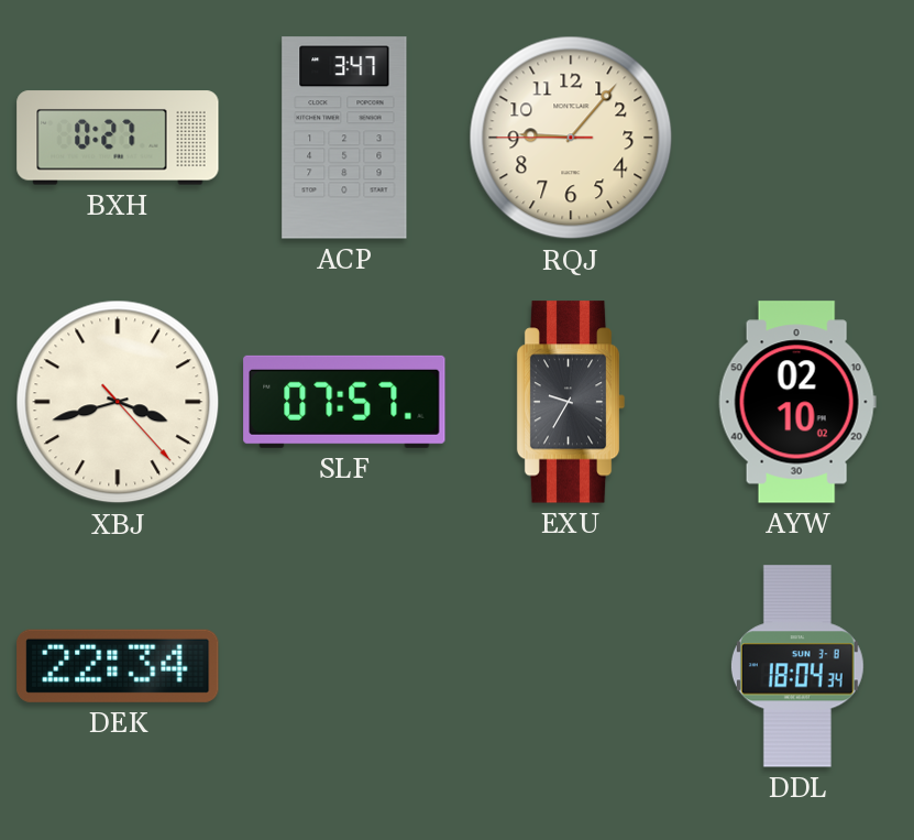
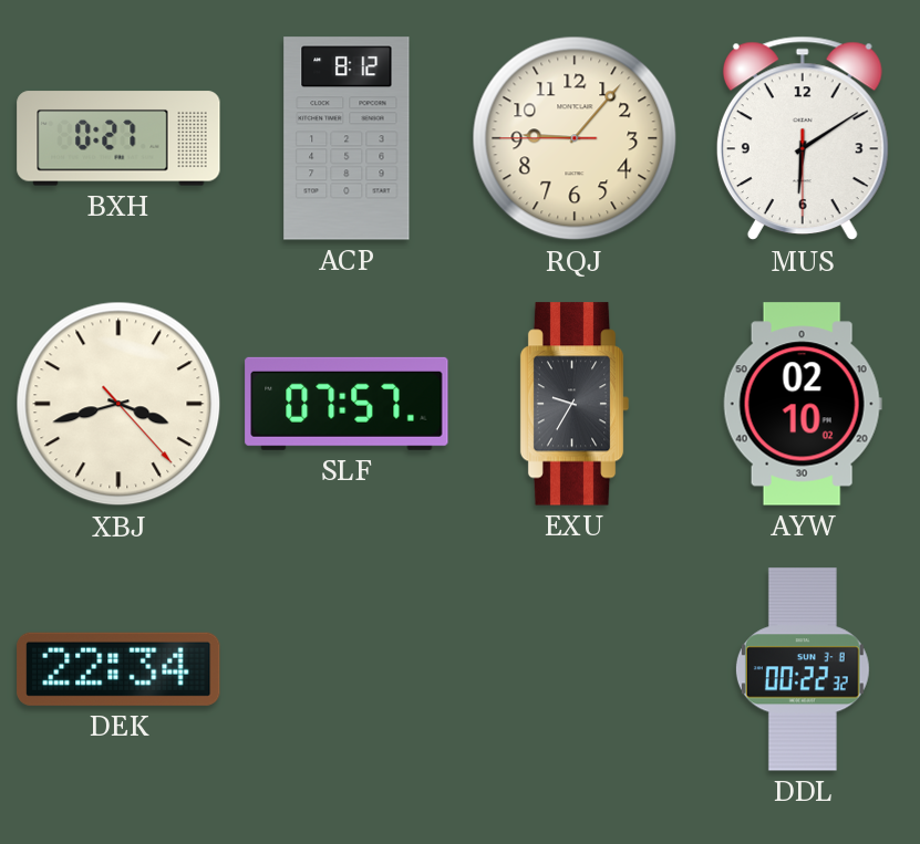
ACP: 3:47 -> 8:12 (347, 138)
MUS: none -> 6:09 (803, 138)
DDL: 18:04 -> 00:22 (803, 669)
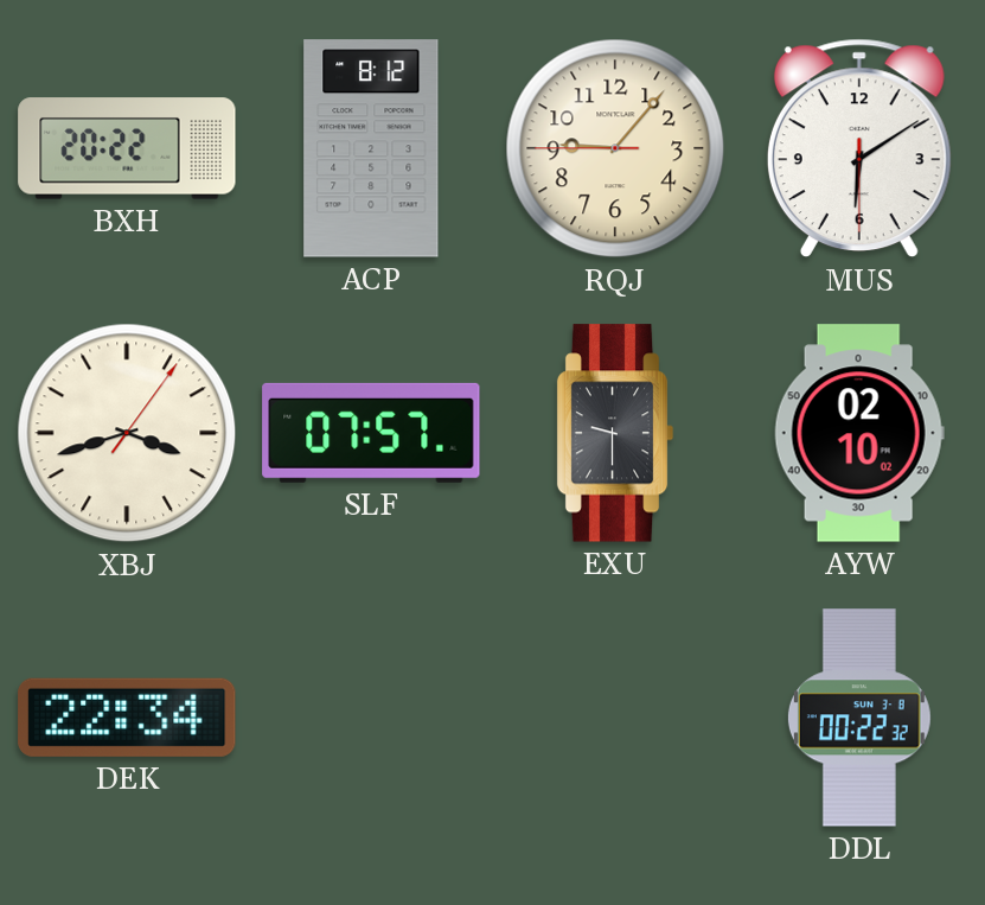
BXH: 0:27 -> 20:22 (127, 148)
XBJ: 3:42:23 -> 3:42:06 (127, 433)
EXU: 9:35 -> 9:30 (615, 433)
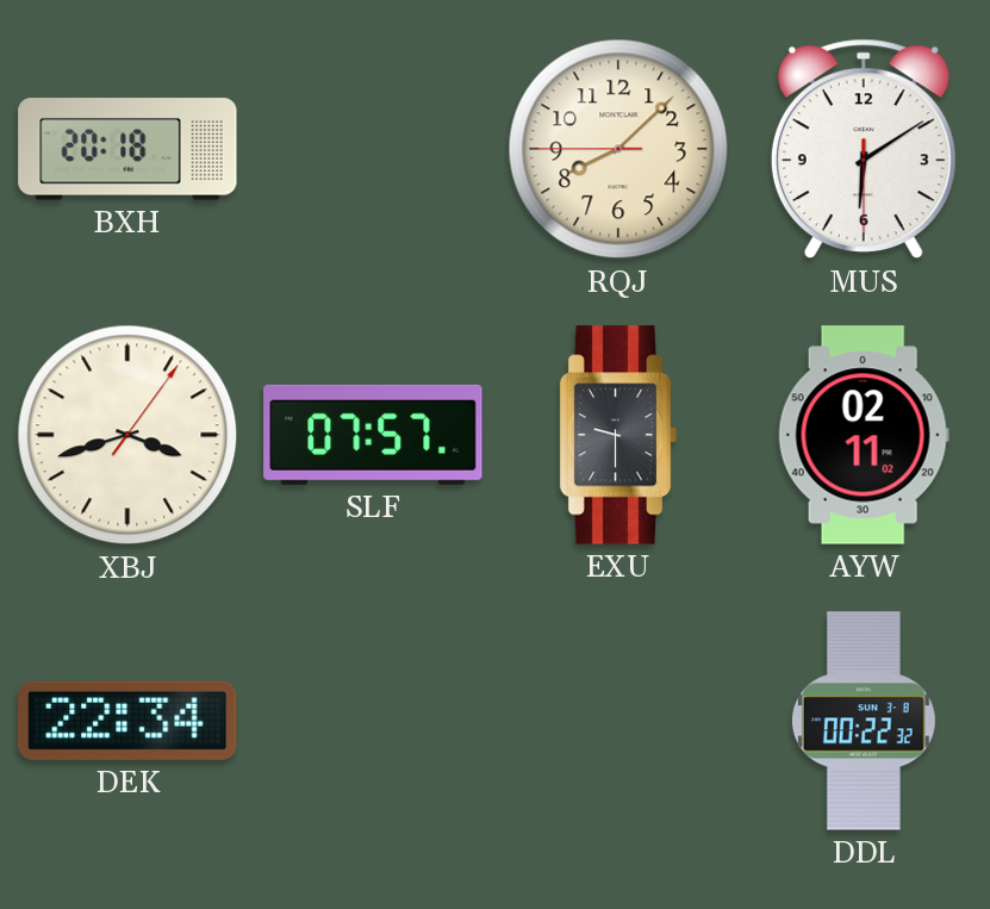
BXH: 20:22 -> 20:18 (127, 149)
ACP: 8:12 -> none (371, 148)
RQJ: 9:06 -> 8:07 (618, 149)
AYW: 02:10 -> 02:11 (864, 435)
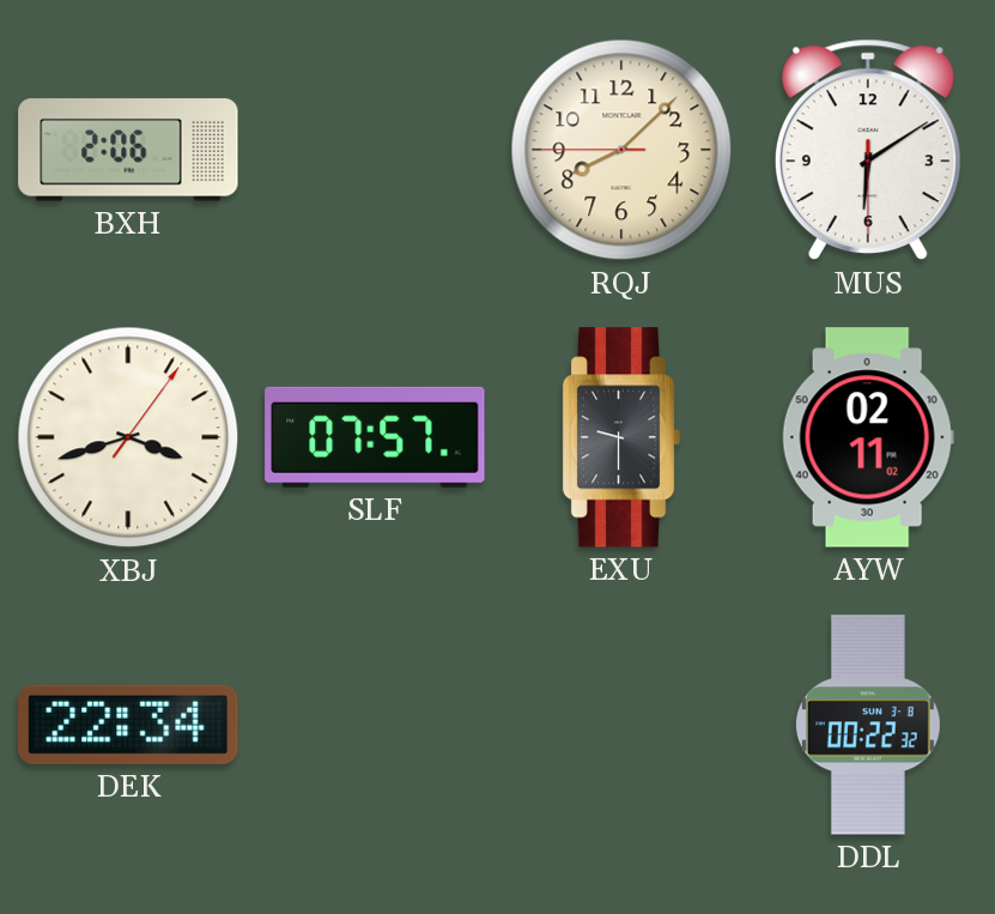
BXH: 20:18 -> 2:06 (128, 150)
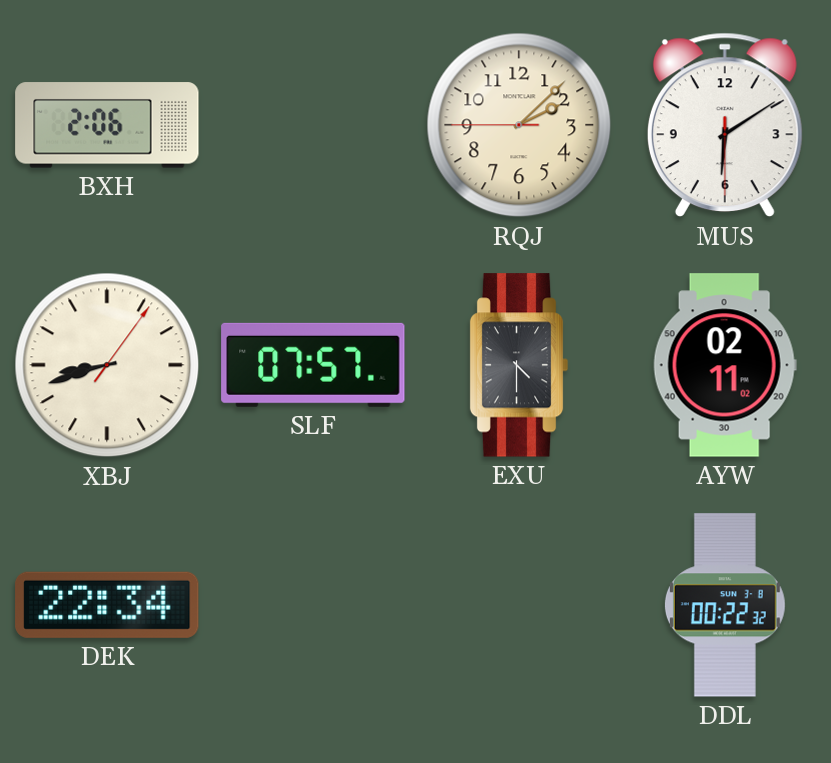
RQJ: 8:07 -> 2:07 (519, 125)
XBJ: 3:42 -> 8:42 (107, 365)
EXU: 9:30 -> 4:30 (519, 365)
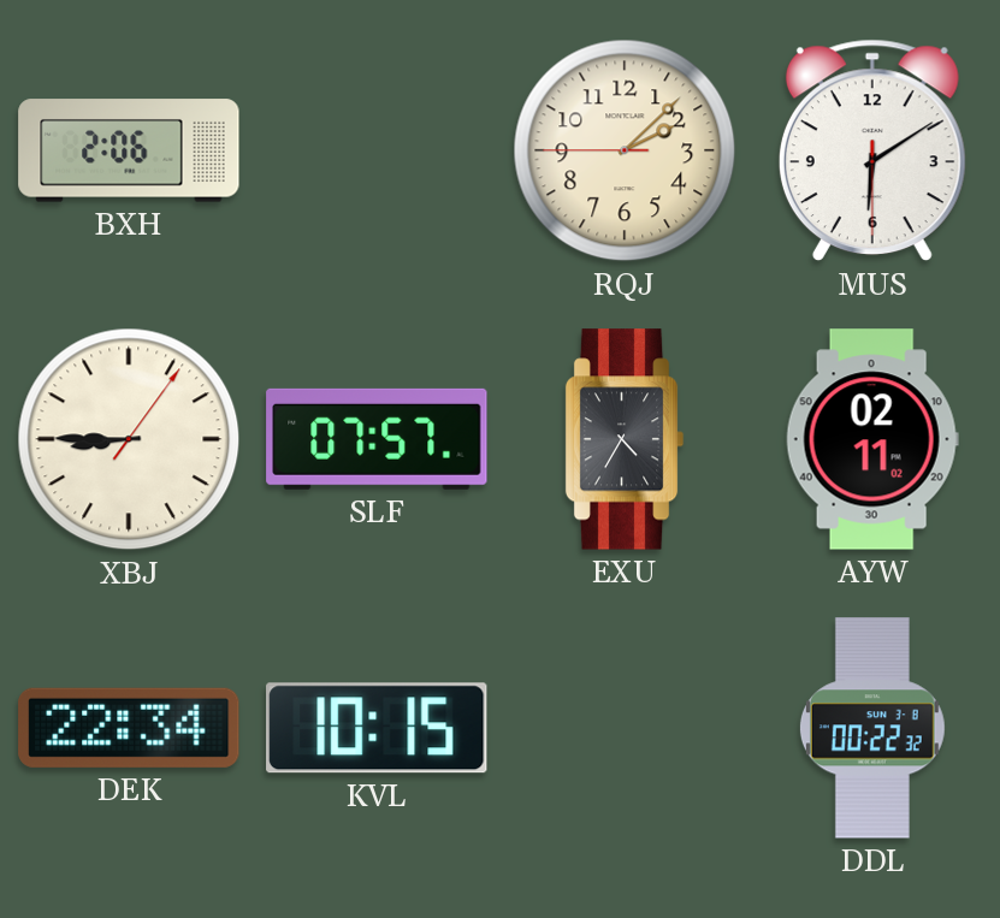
XBJ: 8:42 -> 8:45 (129, 439)
EXU: 4:30 -> 4:35 (625, 439)
KVL: none -> 10:15 (377, 728)
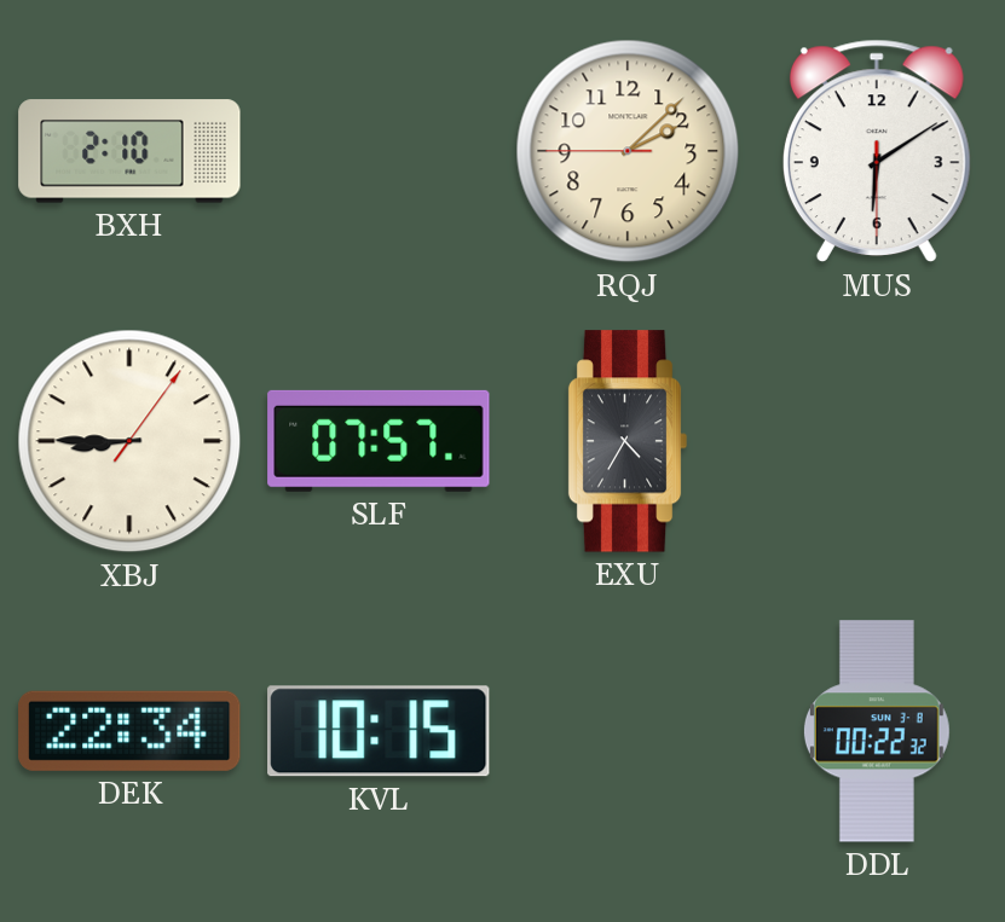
BXH: 2:06 -> 2:10 (129, 151)
AYW: 02:11 -> none (872, 439)
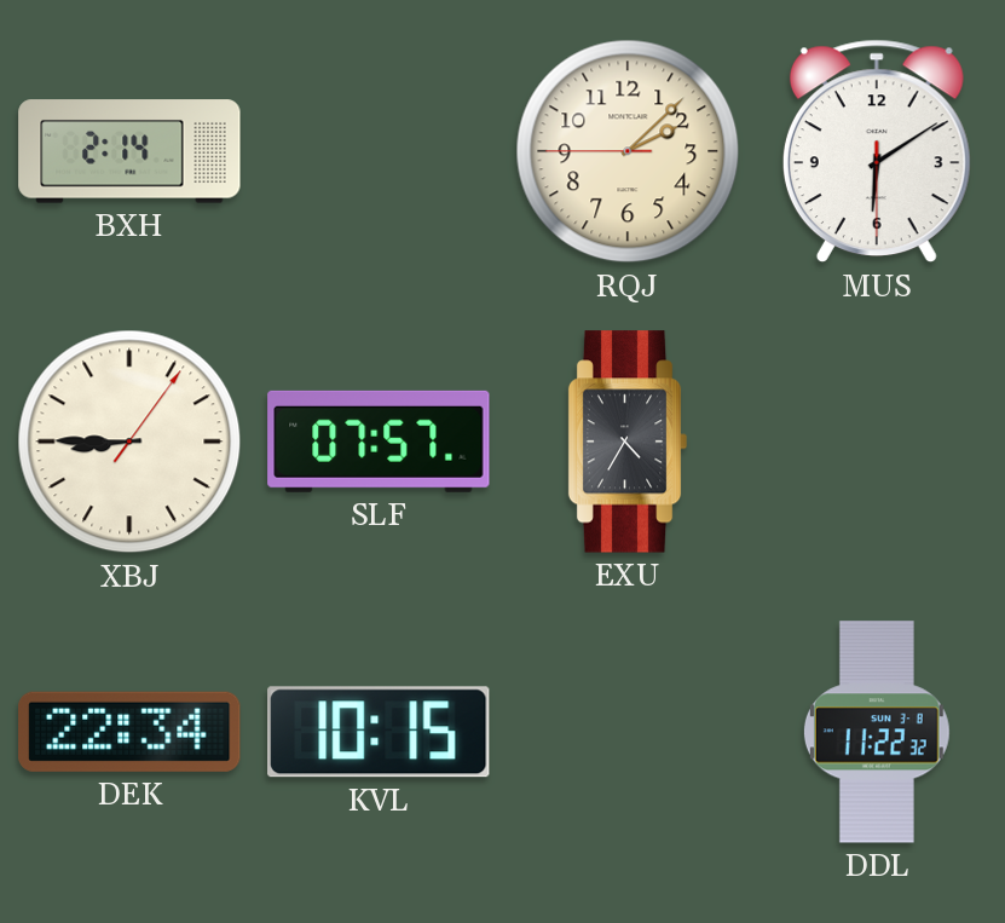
BXH: 2:10 -> 2:14 (129, 151)
DDL: 00:22 -> 11:22 (877, 732)
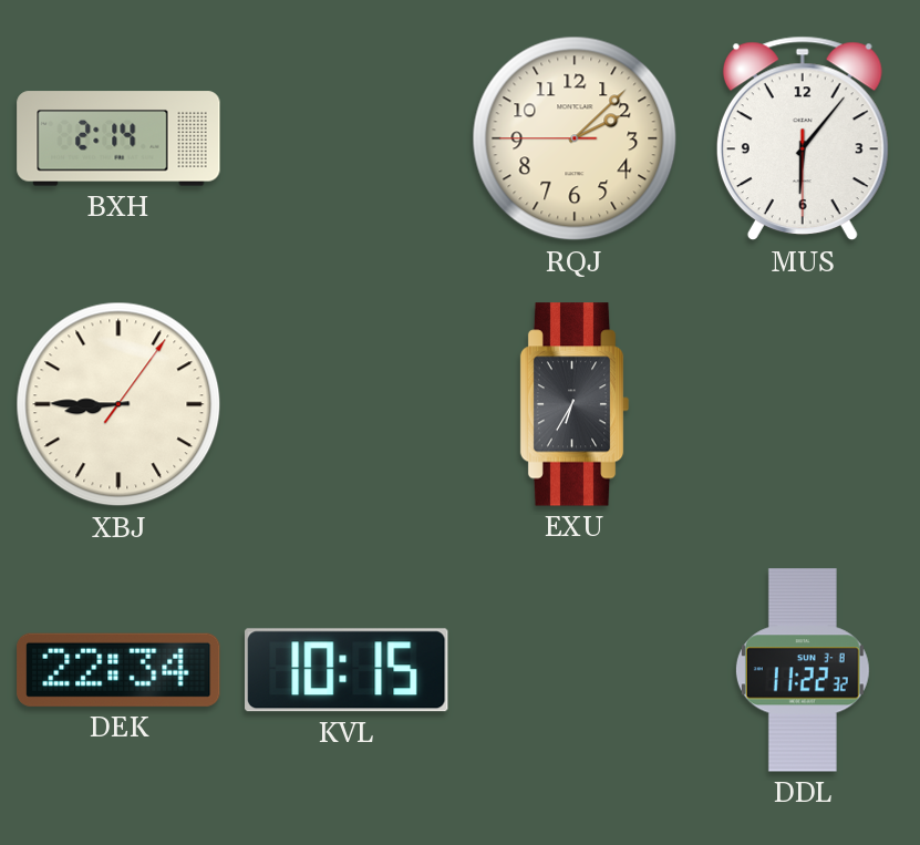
MUS: 6:09 -> 6:06 (803, 138)
SLF: 07:57 -> none (379, 442)
EXU: 4:35 -> 6:35 (575, 404)
